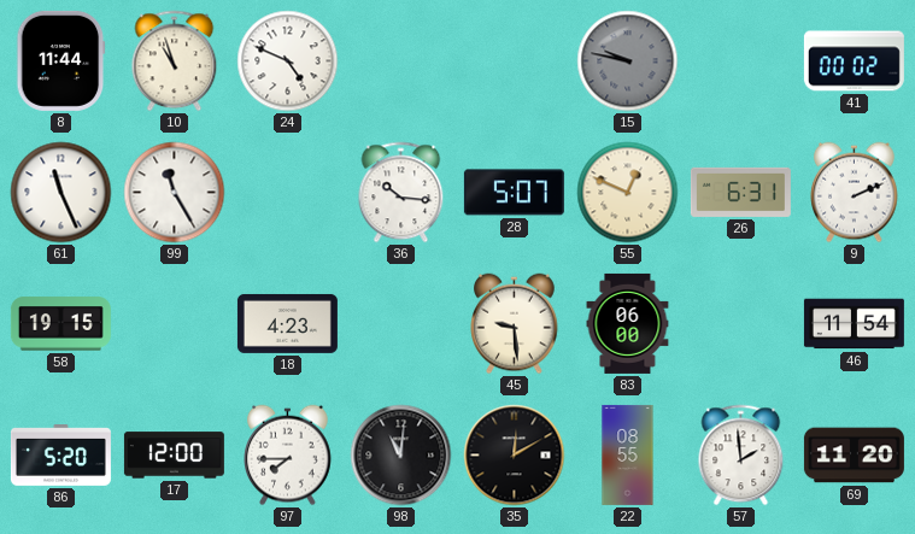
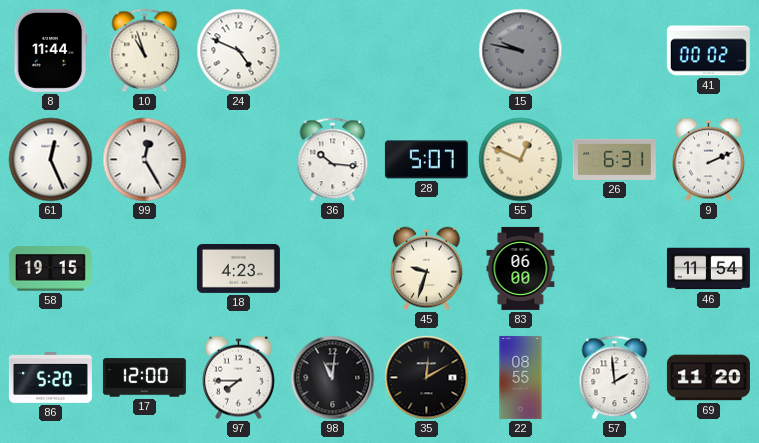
61: 11:26 -> 12:26 (51, 160)
99: 11:25 -> 12:25 (145, 160)
45: 9:29 -> 9:33 (427, 269)
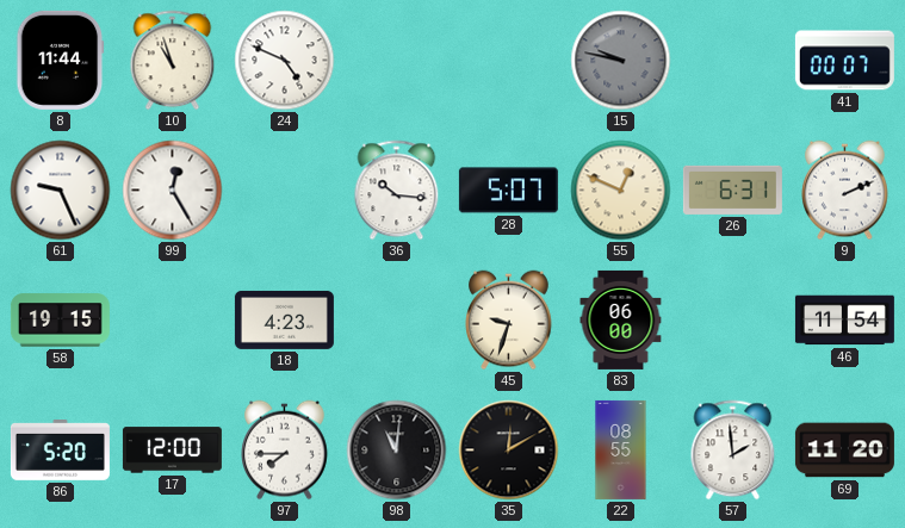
41: 00:02 -> 00:07 (844, 61)
61: 12:26 -> 9:26 (61, 191)
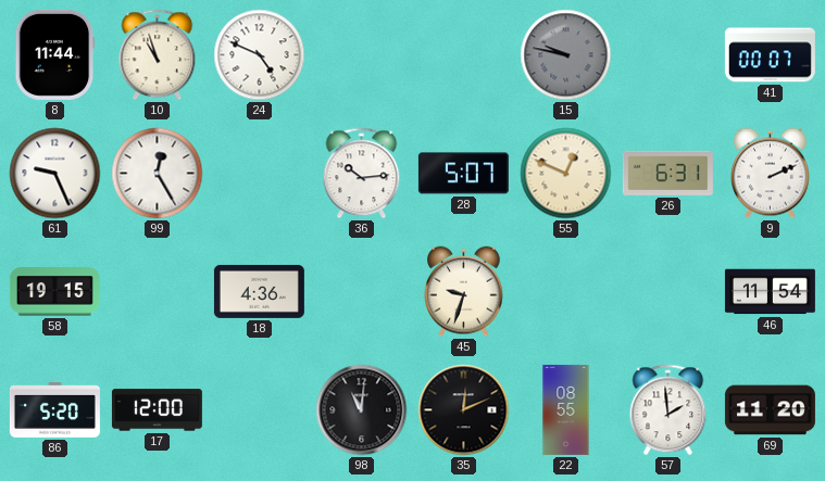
36: 10:16 -> 10:14 (362, 174)
18: 4:23 -> 4:36 (259, 291)
83: 06:00 -> none (621, 319)
97: 7:45 -> none (285, 451)
35: 12:10 -> 12:11 (464, 410)
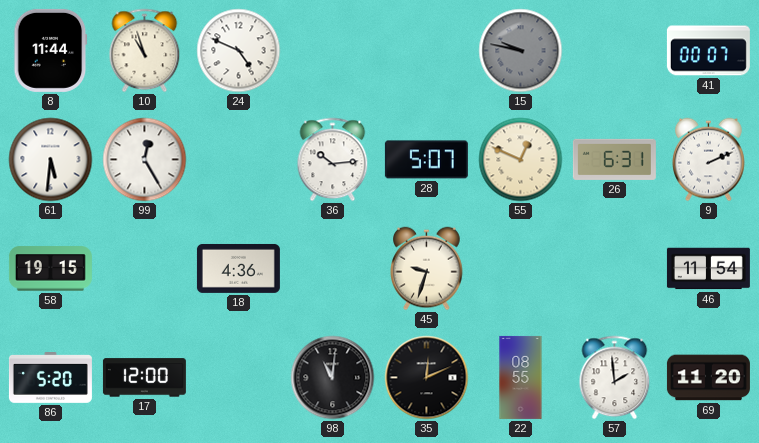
61: 9:26 -> 5:31 (51, 160)
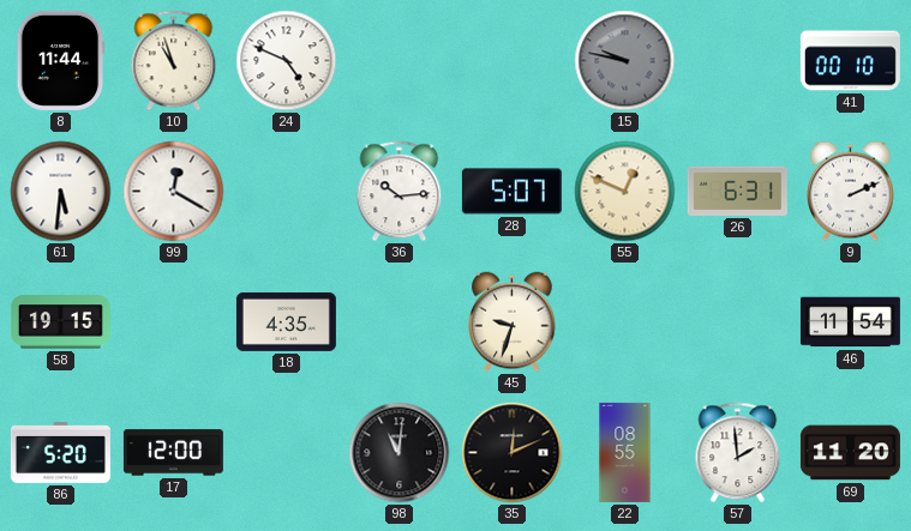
41: 00:07 -> 00:10 (850, 61)
99: 12:25 -> 12:20 (174, 192)
18: 4:36 -> 4:35 (286, 321)
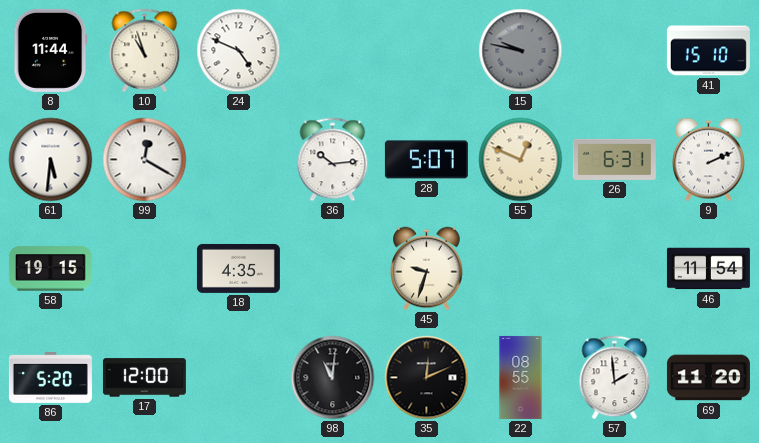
41: 00:10 -> 15:10 (708, 51)
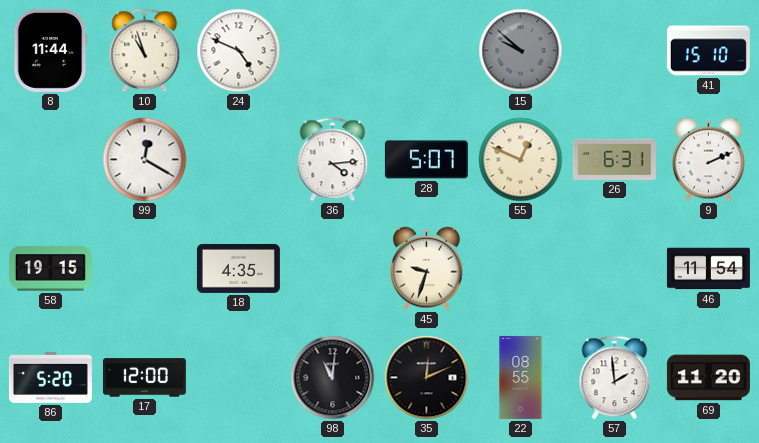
15: 9:47 -> 9:52 (521, 51)
61: 5:31 -> none (51, 160)
36: 10:14 -> 4:14 (333, 160)
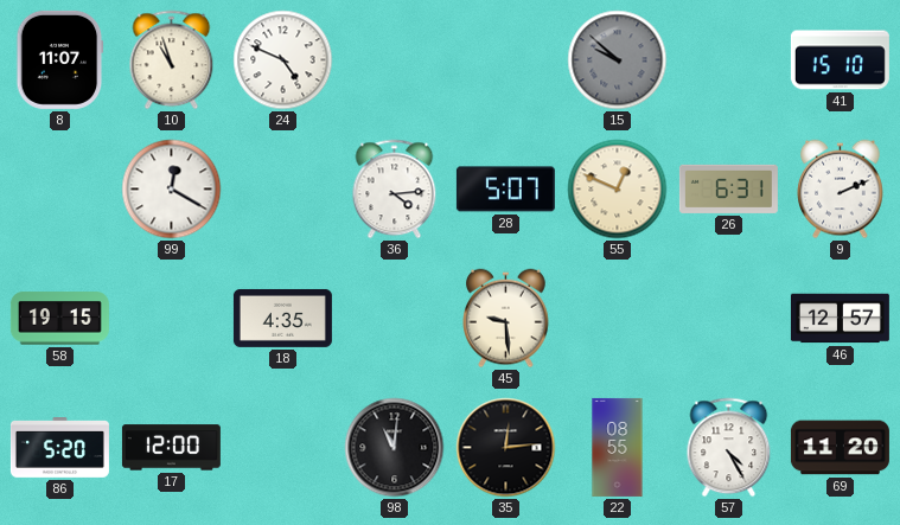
8: 11:44 -> 11:07 (60, 59)
45: 9:33 -> 9:29 (506, 319)
46: 11:54 -> 12:57 (840, 319)
35: 12:11 -> 12:14 (506, 448)
57: 1:59 -> 4:25 (729, 448)
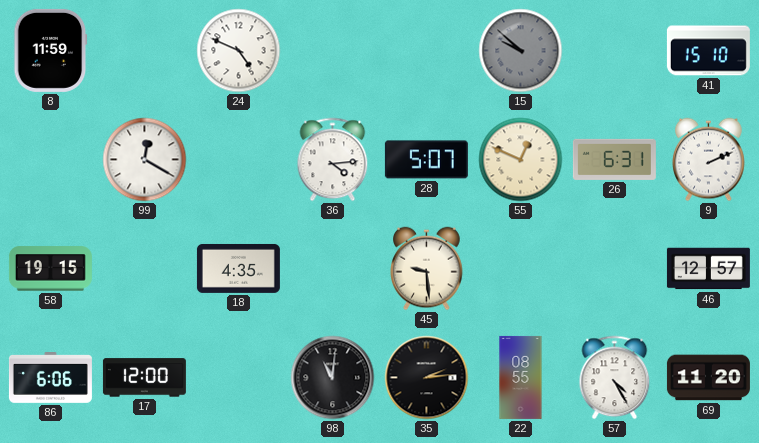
8: 11:07 -> 11:59 (51, 50)
10: 10:57 -> none (172, 60)
86: 5:20 -> 6:06 (50, 378)
35: 12:14 -> 2:14 (427, 378)
